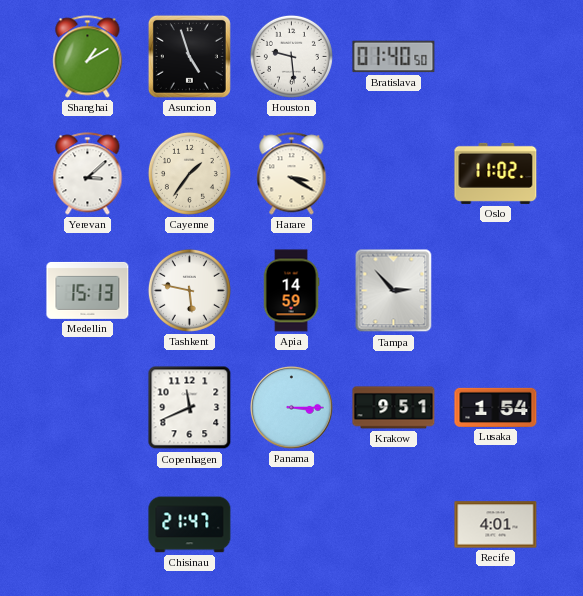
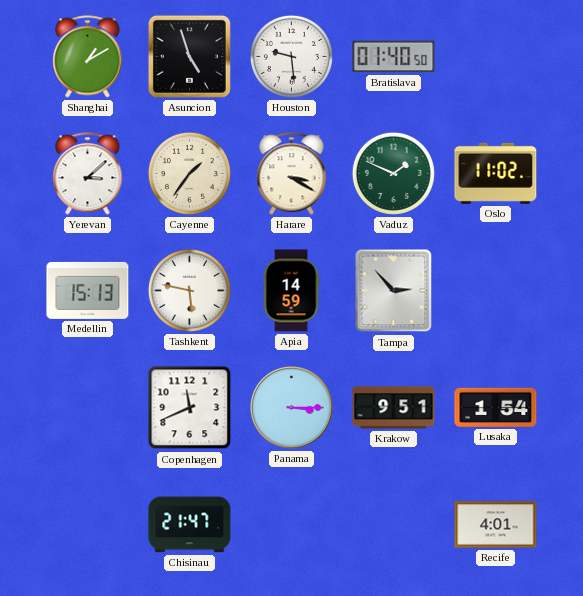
Vaduz: none -> 1:49 (393, 173)
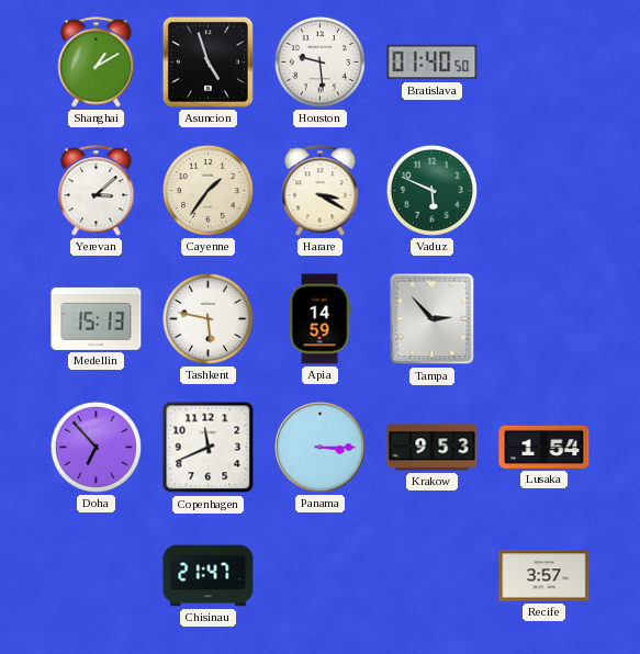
Vaduz: 1:49 -> 5:49 (431, 190)
Oslo: 11:02 -> none (496, 173)
Doha: none -> 6:53 (96, 447)
Krakow: 9:51 -> 9:53 (433, 448)
Recife: 4:01 -> 3:57 (544, 576)
